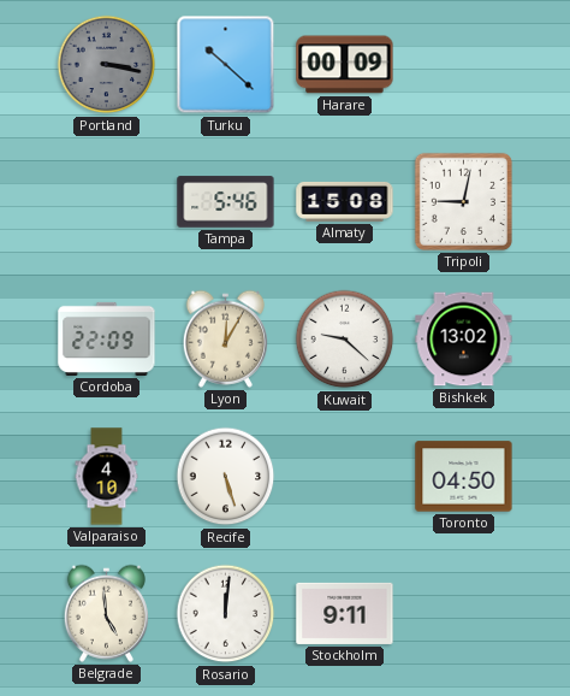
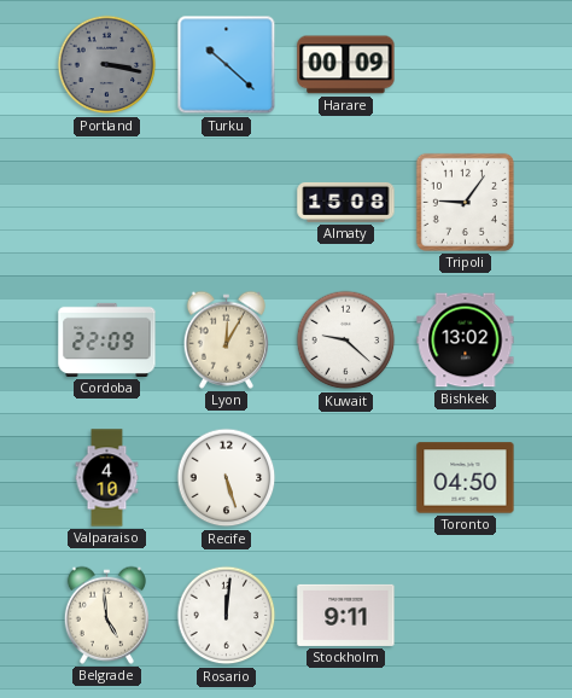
Tampa: 5:46 -> none (226, 202)
Tripoli: 9:02 -> 9:06 (465, 202)
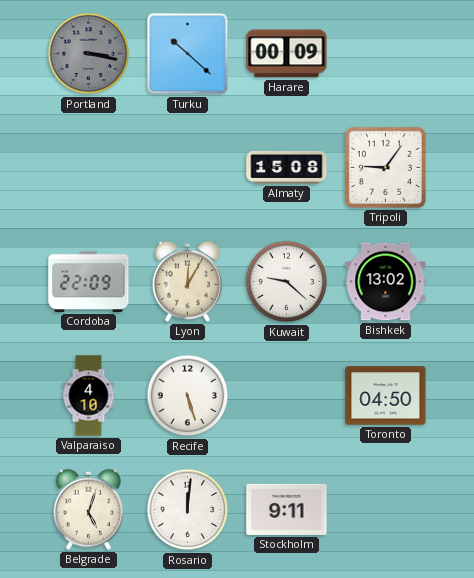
Belgrade: 4:59 -> 5:03 (88, 509)
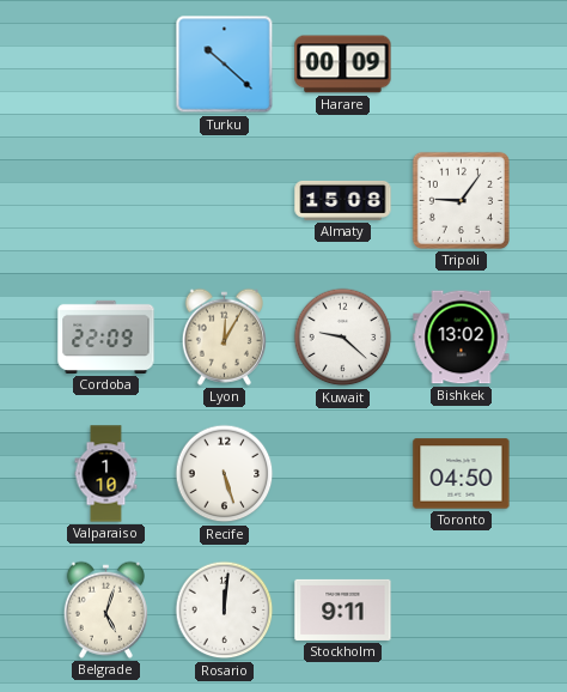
Portland: 3:17 -> none (89, 54)
Valparaiso: 4:10 -> 1:10 (106, 474)
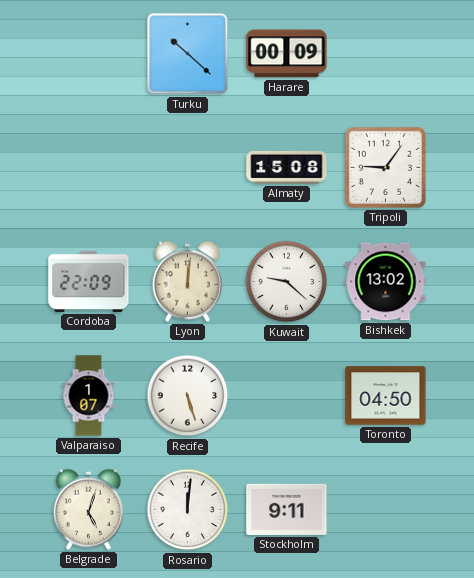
Lyon: 12:05 -> 12:01 (187, 281)
Valparaiso: 1:10 -> 1:07 (89, 396)
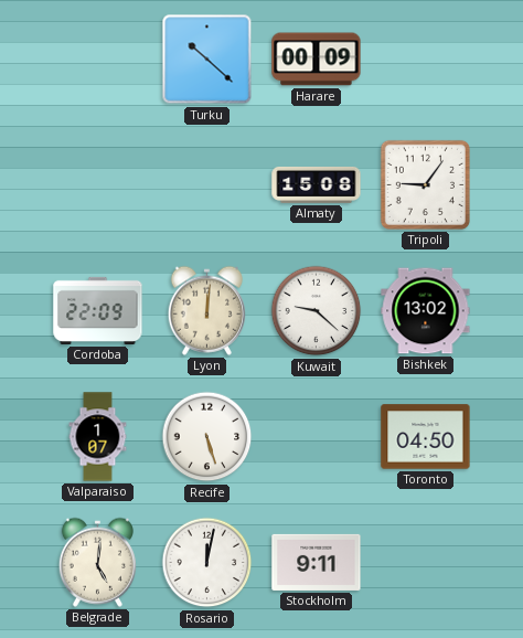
Belgrade: 5:03 -> 5:01 (97, 562)
Rosario: 12:01 -> 12:02 (207, 563)
